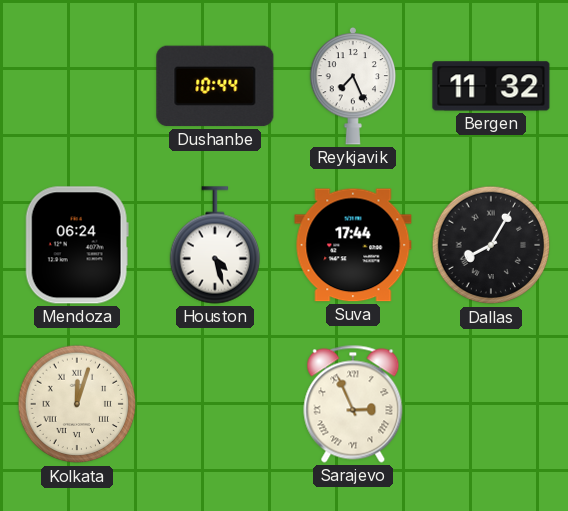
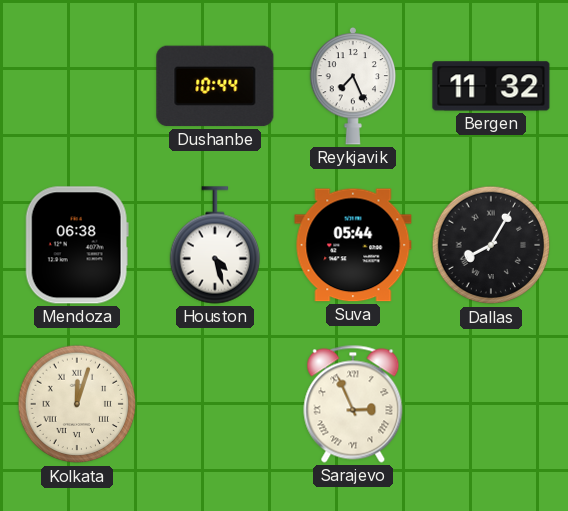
Mendoza: 06:24 -> 06:38 (77, 245)
Suva: 17:44 -> 05:44 (353, 245)
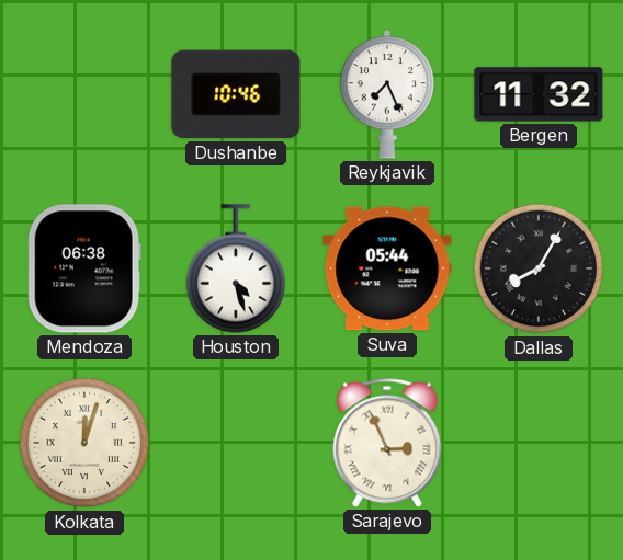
Dushanbe: 10:44 -> 10:46 (236, 94)
